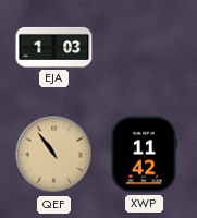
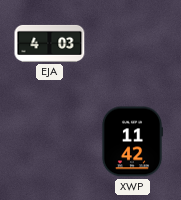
EJA: 1:03 -> 4:03 (50, 43)
QEF: 10:54 -> none (54, 155)
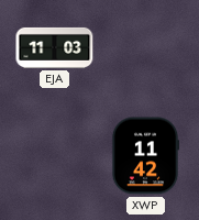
EJA: 4:03 -> 11:03 (55, 47)
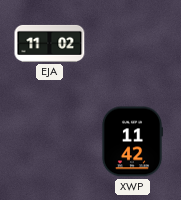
EJA: 11:03 -> 11:02 (50, 43)
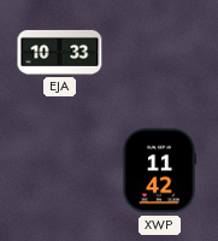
EJA: 11:02 -> 10:33 (60, 52)
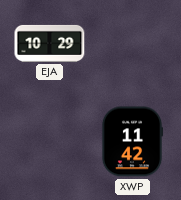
EJA: 10:33 -> 10:29 (50, 43)
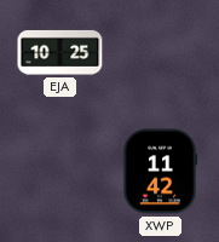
EJA: 10:29 -> 10:25 (60, 52)
